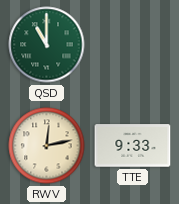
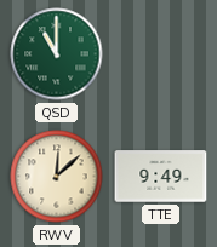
RWV: 12:13 -> 12:08 (57, 177)
TTE: 9:33 -> 9:49 (161, 177)
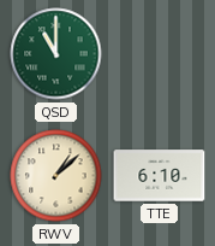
RWV: 12:08 -> 1:08 (56, 176)
TTE: 9:49 -> 6:10 (160, 176)
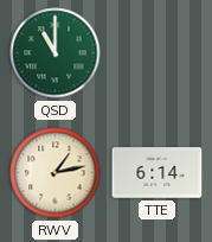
RWV: 1:08 -> 1:13 (56, 173)
TTE: 6:10 -> 6:14 (158, 173)
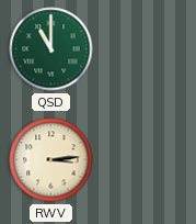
RWV: 1:13 -> 3:14 (51, 160)
TTE: 6:14 -> none (158, 173)
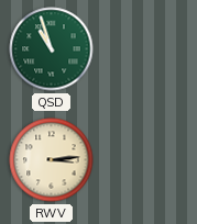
QSD: 11:00 -> 10:57 (52, 49)
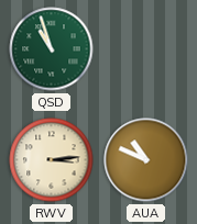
AUA: none -> 10:49 (146, 160)
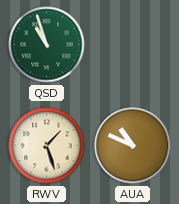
RWV: 3:14 -> 1:27 (47, 146)
